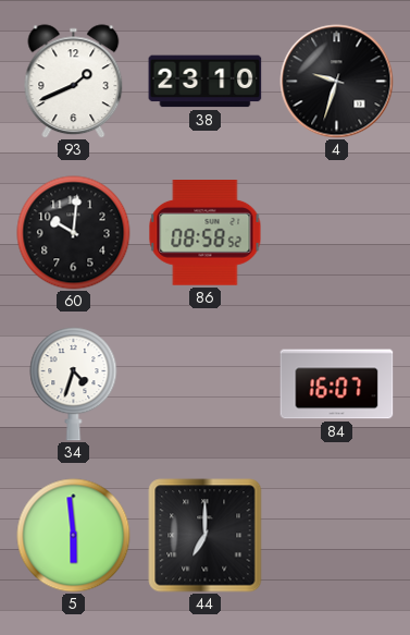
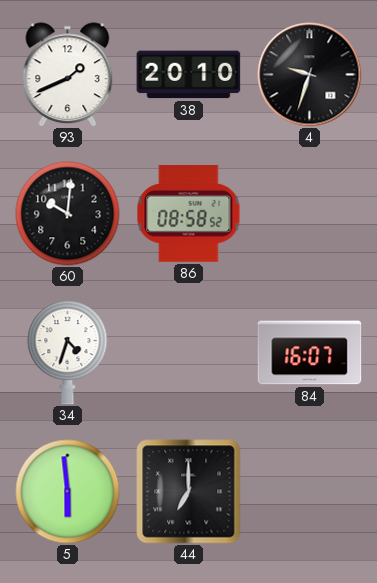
38: 23:10 -> 20:10 (189, 75)
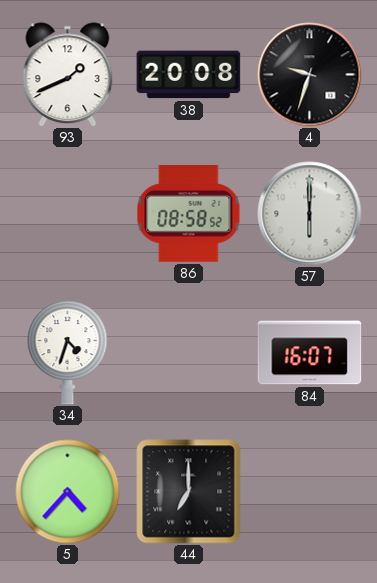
38: 20:10 -> 20:08 (189, 75)
60: 10:01 -> none (68, 214)
57: none -> 6:00 (310, 214)
5: 5:59 -> 4:37 (68, 492)
